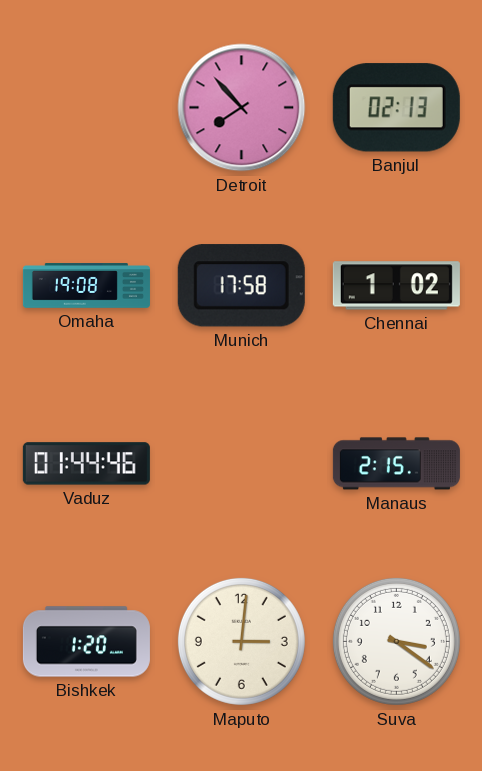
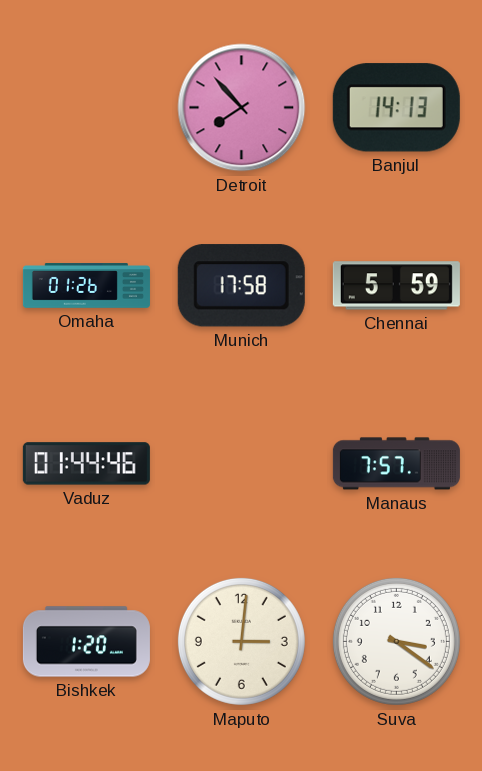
Banjul: 02:13 -> 14:13 (396, 108)
Omaha: 19:08 -> 01:26 (86, 286)
Chennai: 1:02 -> 5:59 (396, 286)
Manaus: 2:15 -> 7:57 (396, 464)
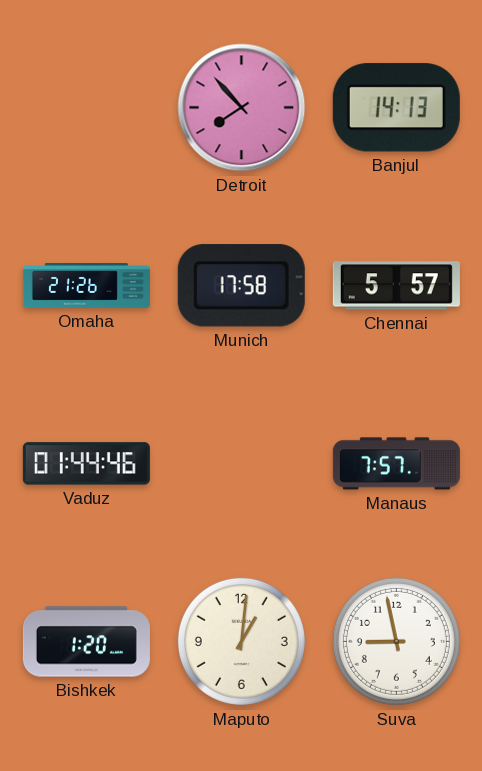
Omaha: 01:26 -> 21:26 (86, 286)
Chennai: 5:59 -> 5:57 (396, 286)
Maputo: 3:01 -> 1:01 (241, 641)
Suva: 3:21 -> 8:58 (396, 641)
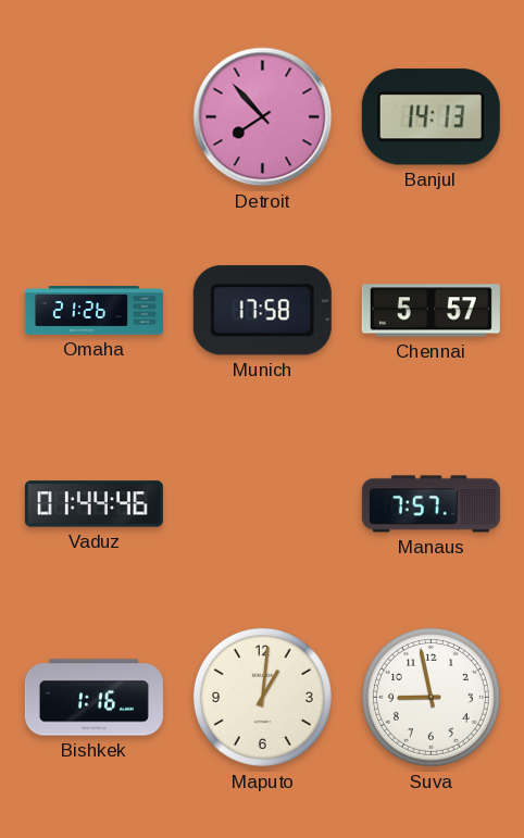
Bishkek: 1:20 -> 1:16 (93, 698)
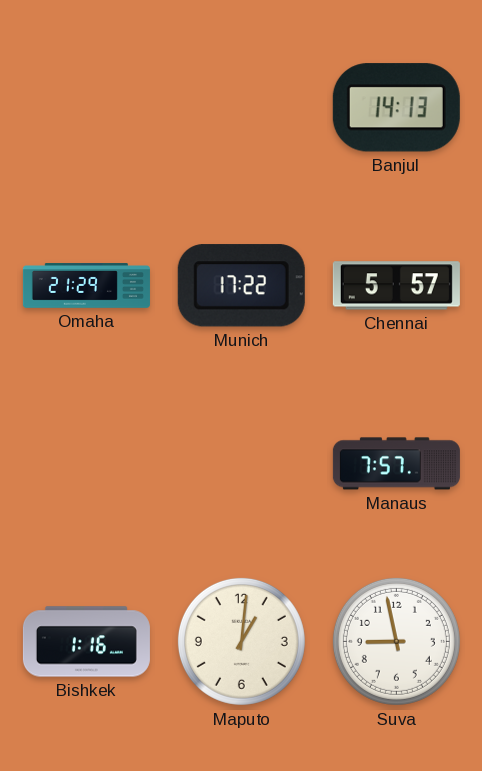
Detroit: 7:53 -> none (263, 117)
Omaha: 21:26 -> 21:29 (86, 286)
Munich: 17:58 -> 17:22 (241, 286)
Vaduz: 01:44 -> none (93, 504)
